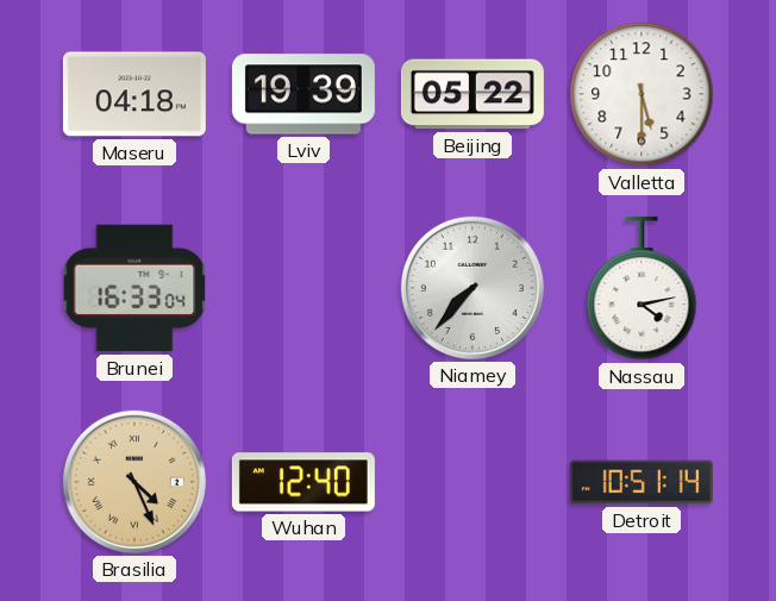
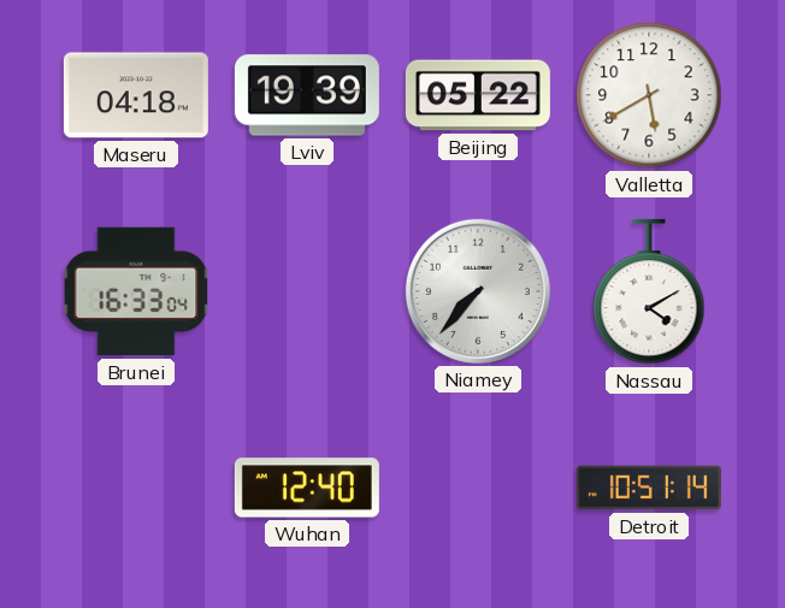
Valletta: 5:30 -> 5:40 (649, 95)
Nassau: 4:13 -> 4:10 (649, 291)
Brasilia: 4:26 -> none (134, 482)
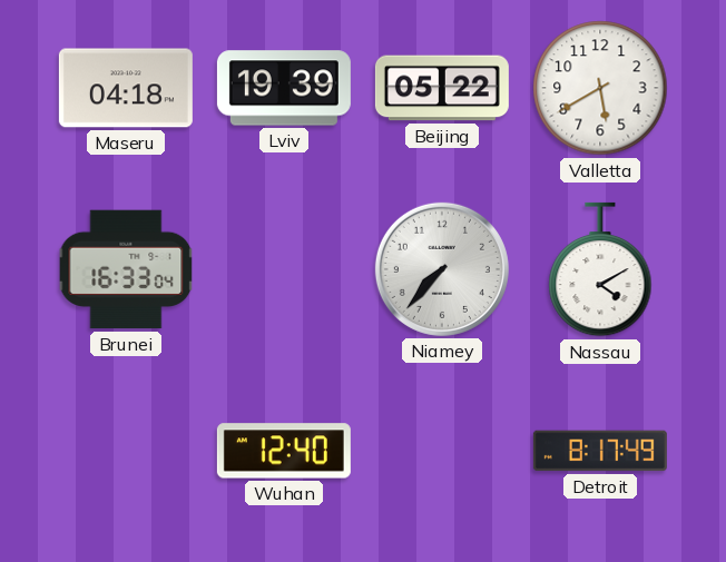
Detroit: 10:51 -> 8:17 (600, 451)
